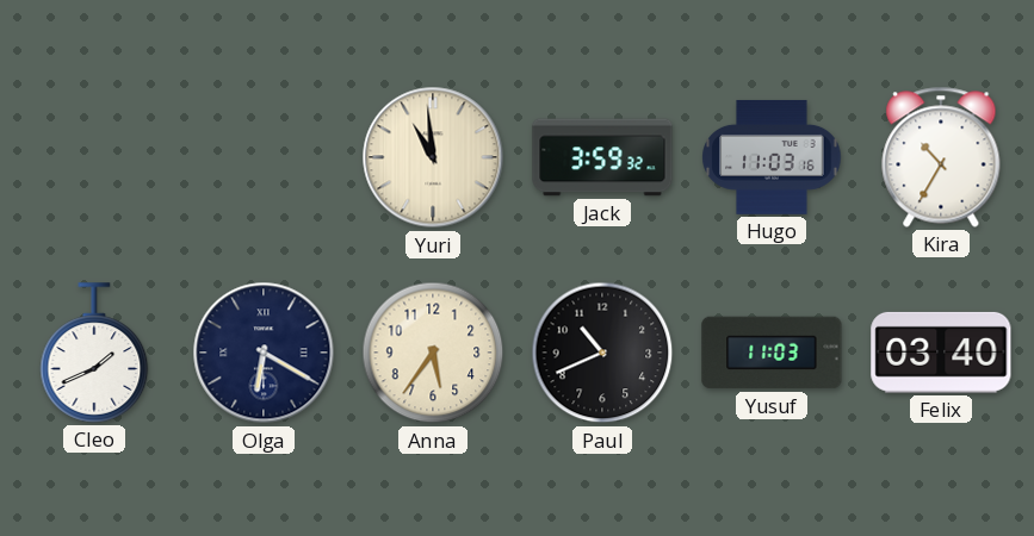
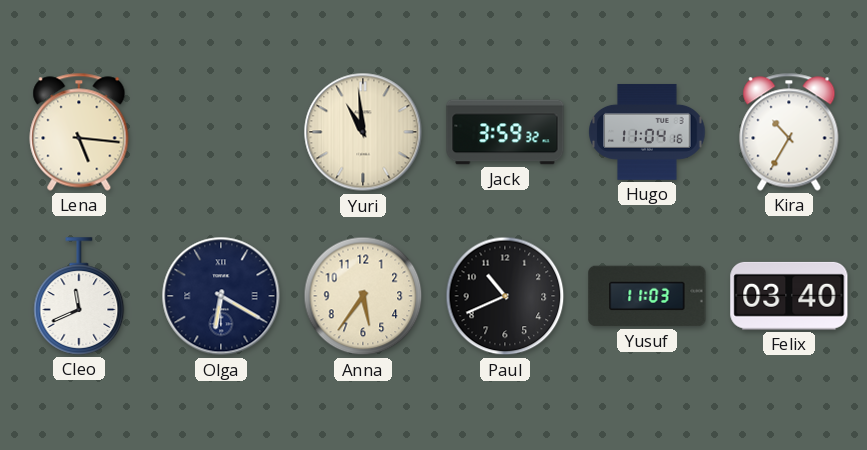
Lena: none -> 5:16 (79, 132)
Hugo: 11:03 -> 11:04 (647, 132)
Cleo: 1:41 -> 11:41 (79, 296)
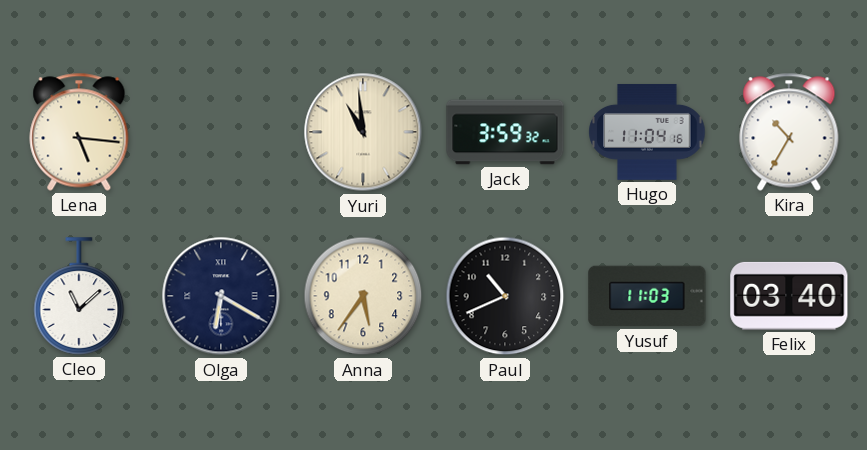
Cleo: 11:41 -> 11:08 (79, 296)
